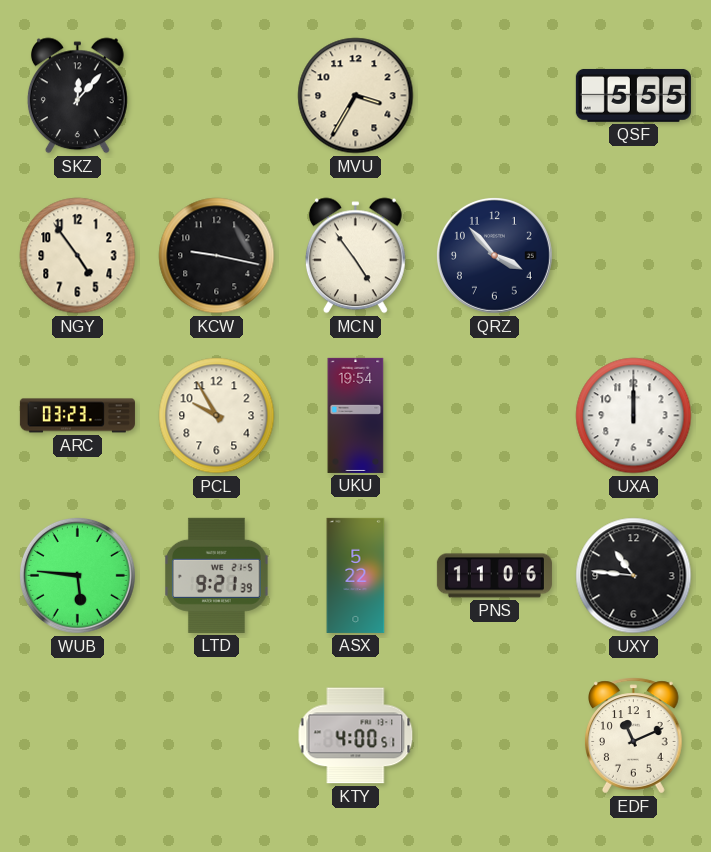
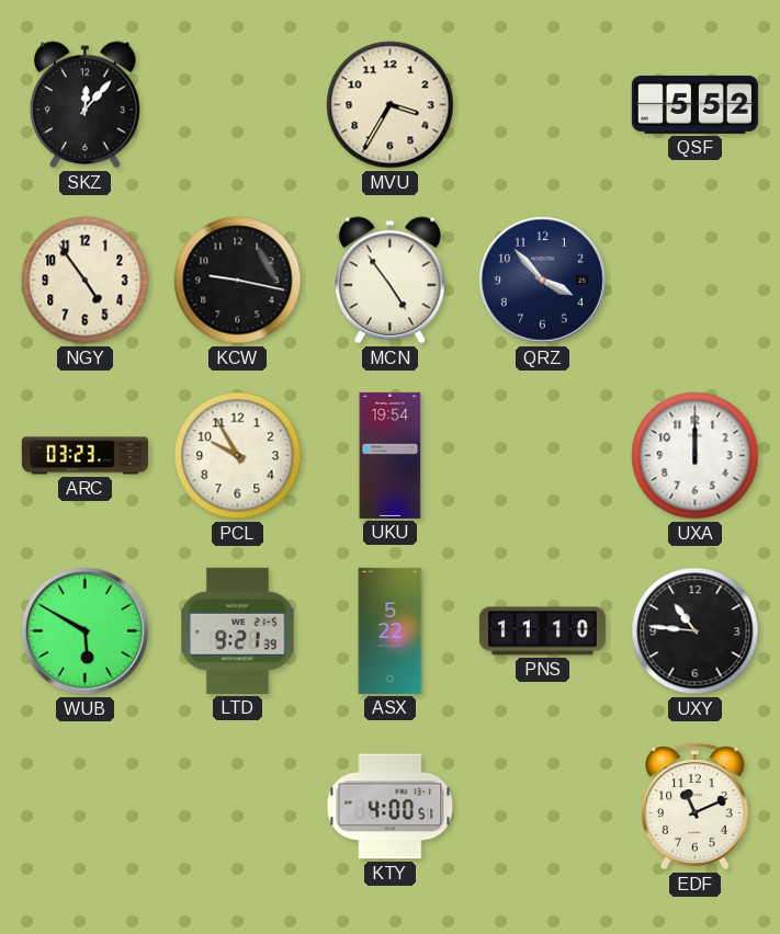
QSF: 5:55 -> 5:52 (694, 104)
WUB: 5:46 -> 5:50 (84, 630)
PNS: 11:06 -> 11:10 (542, 631)
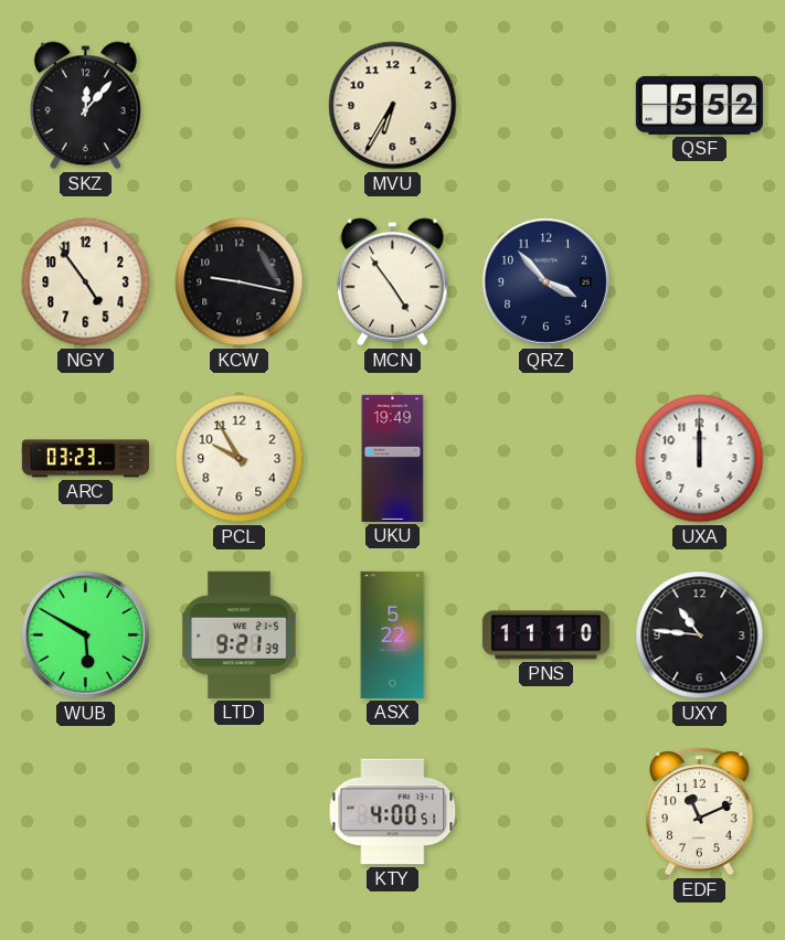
MVU: 3:35 -> 6:35 (393, 106)
UKU: 19:54 -> 19:49 (393, 458)
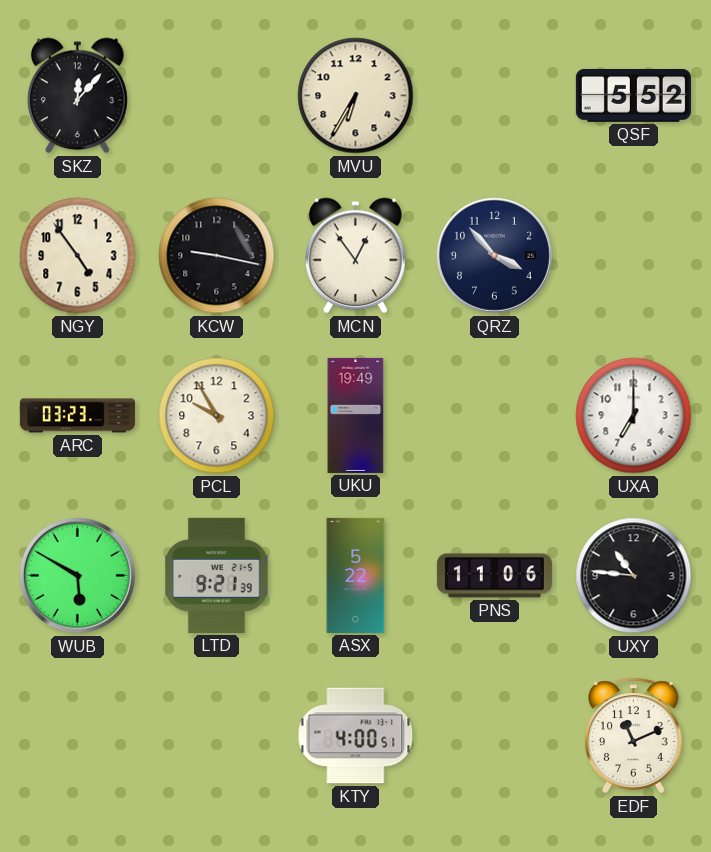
MCN: 4:54 -> 12:54 (355, 256)
UXA: 12:00 -> 7:00 (634, 416)
PNS: 11:10 -> 11:06 (494, 576)
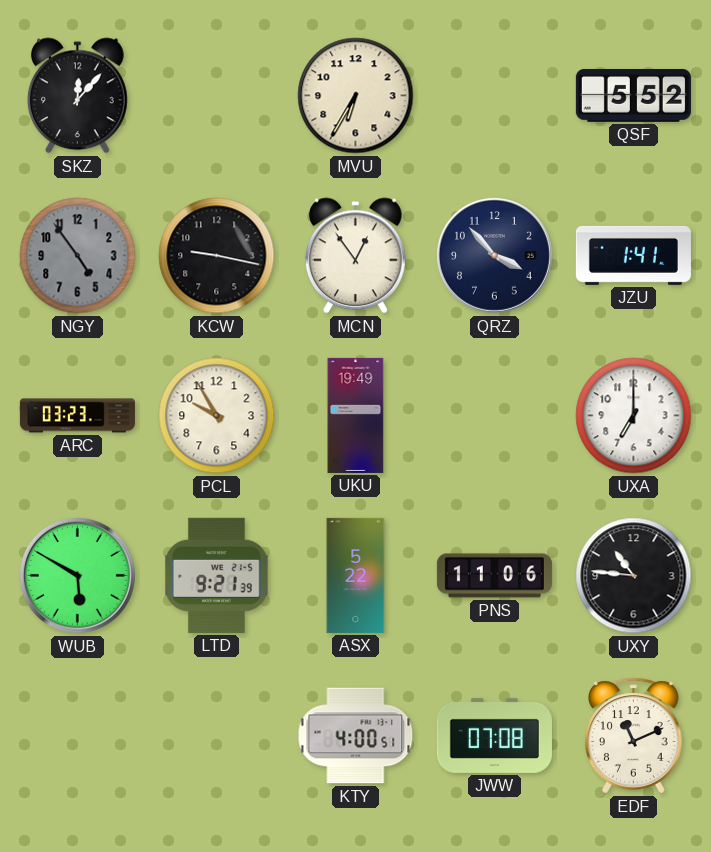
NGY dial: cream -> grey (78, 256)
JZU: none -> 1:41 (633, 255)
JWW: none -> 07:08 (494, 735)
